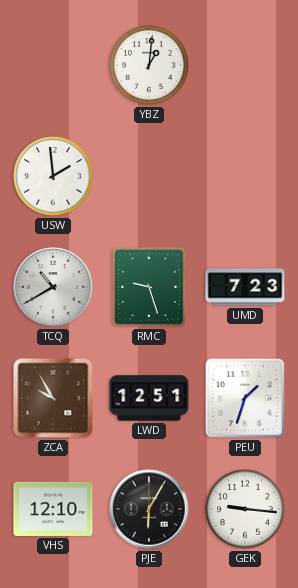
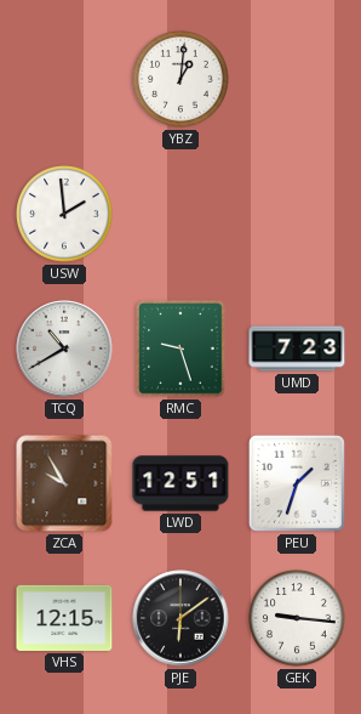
VHS: 12:10 -> 12:15 (64, 618)
PJE: 6:05 -> 6:09 (180, 618)
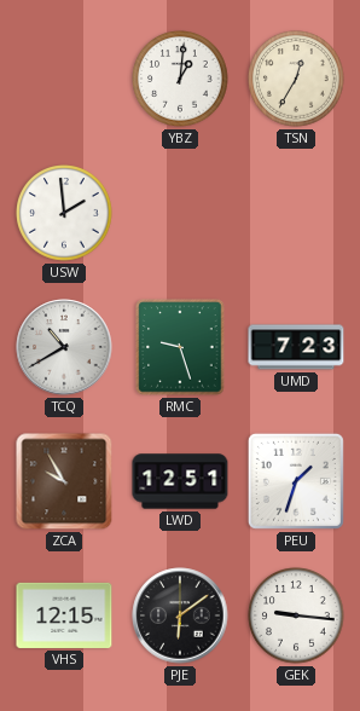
TSN: none -> 12:35 (296, 79)
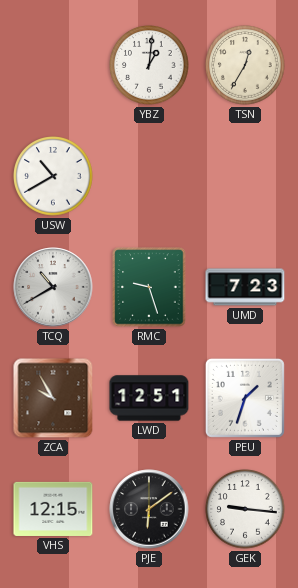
USW: 1:59 -> 10:40 (53, 176)
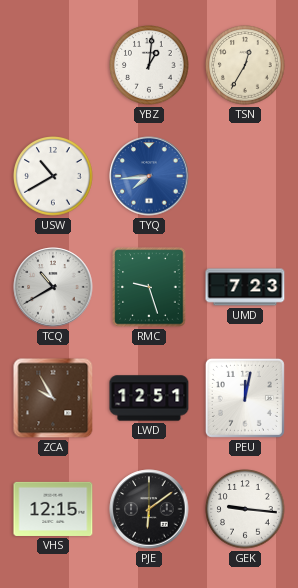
TYQ: none -> 7:44 (149, 176)
PEU: 1:33 -> 12:02 (245, 398)
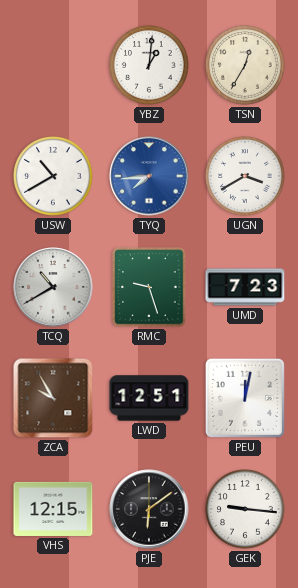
UGN: none -> 3:40 (245, 176)
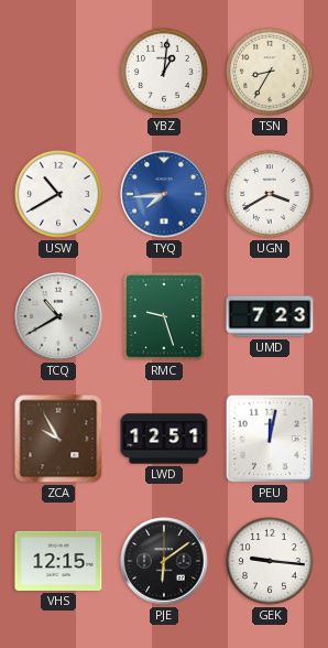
TSN: 12:35 -> 8:35 (270, 72)
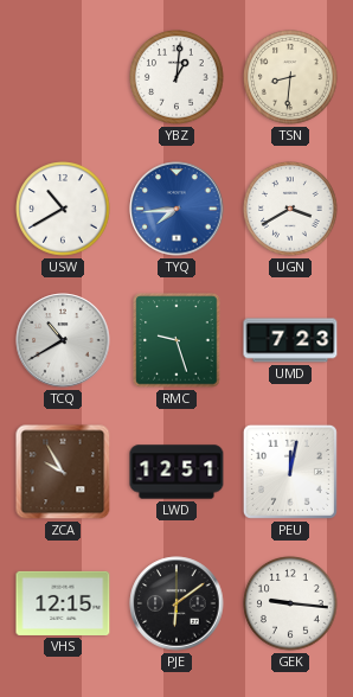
TSN: 8:35 -> 8:31 (290, 77)
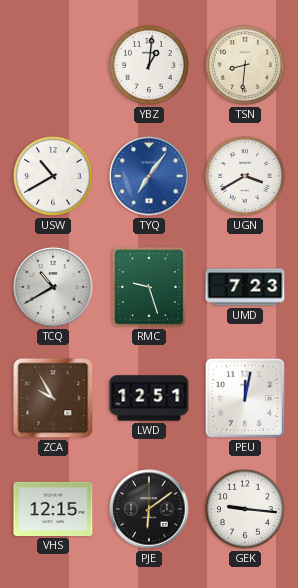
TYQ: 7:44 -> 7:06 (149, 176)
